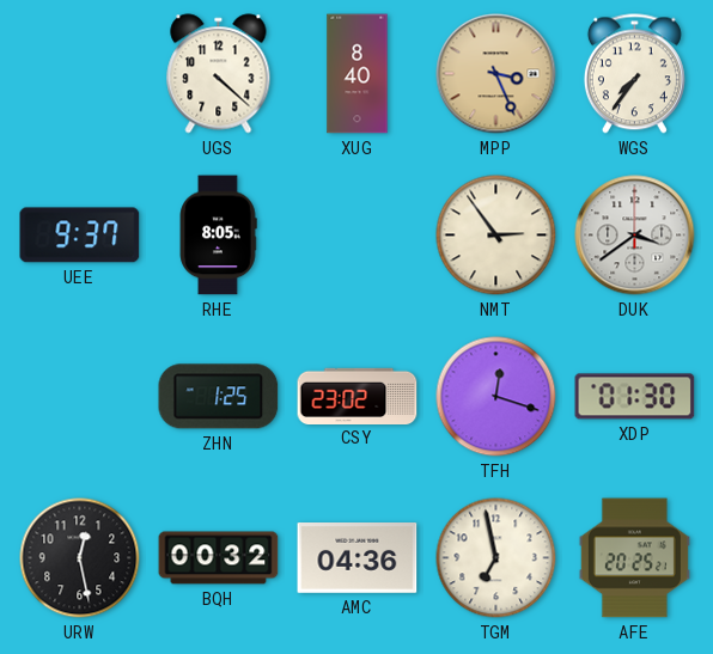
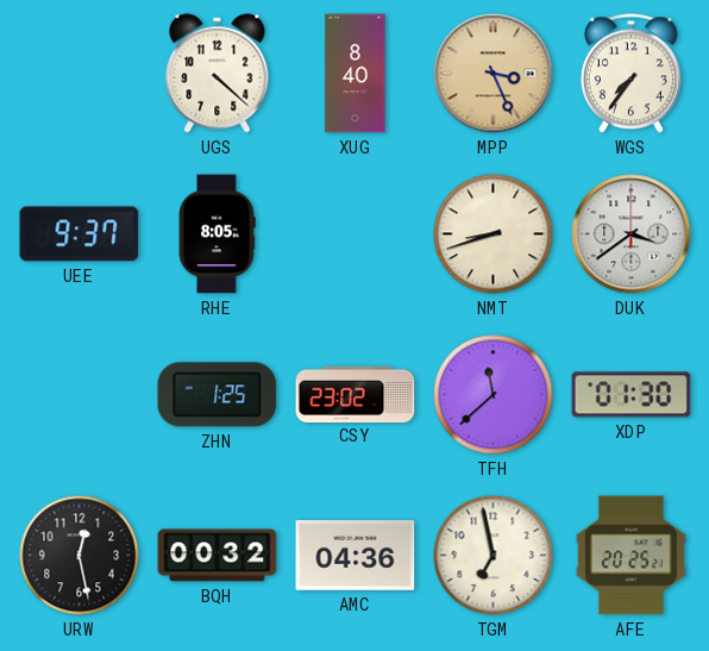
NMT: 2:54 -> 8:42 (494, 234)
TFH: 12:18 -> 11:38 (494, 395)
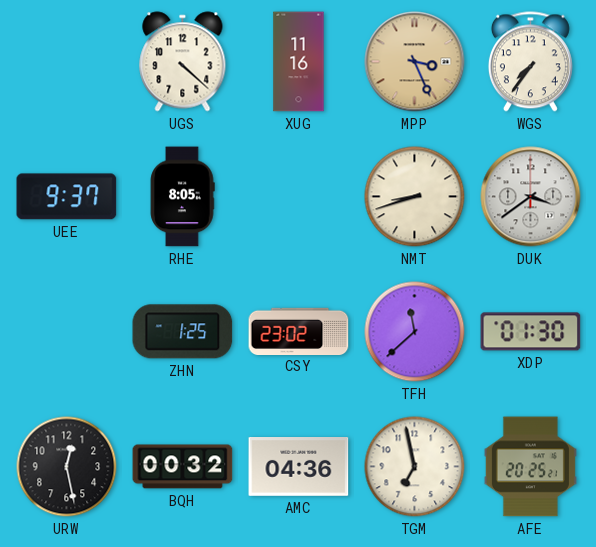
XUG: 8:40 -> 11:16 (299, 62)
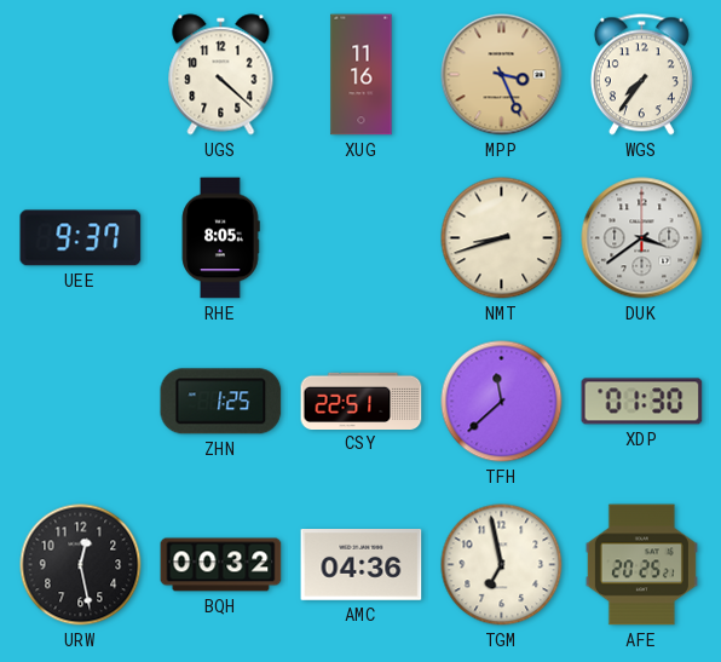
CSY: 23:02 -> 22:51 (362, 401)
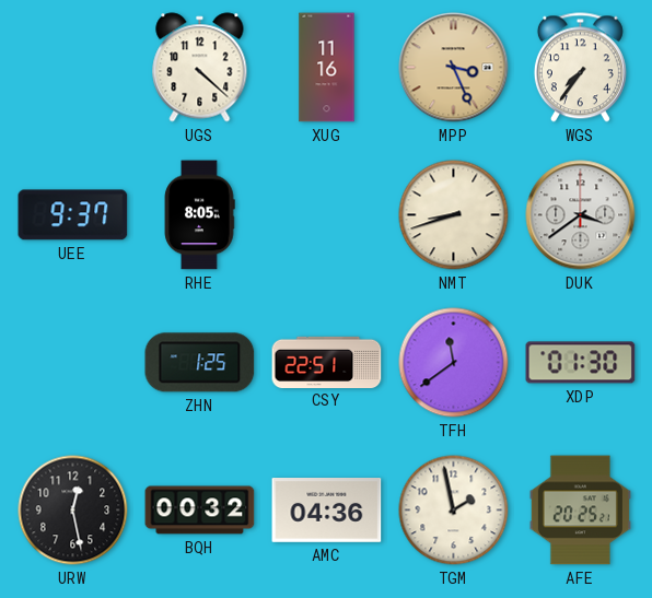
TFH: 11:38 -> 11:39 (454, 363)
TGM: 6:58 -> 1:58 (454, 511)
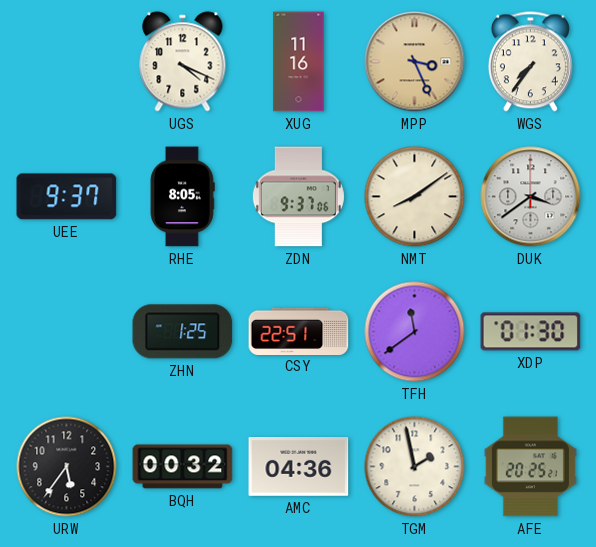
UGS: 4:22 -> 4:19 (183, 62)
ZDN: none -> 9:37 (298, 197)
NMT: 8:42 -> 8:09 (415, 197)
URW: 12:28 -> 5:36 (67, 467)
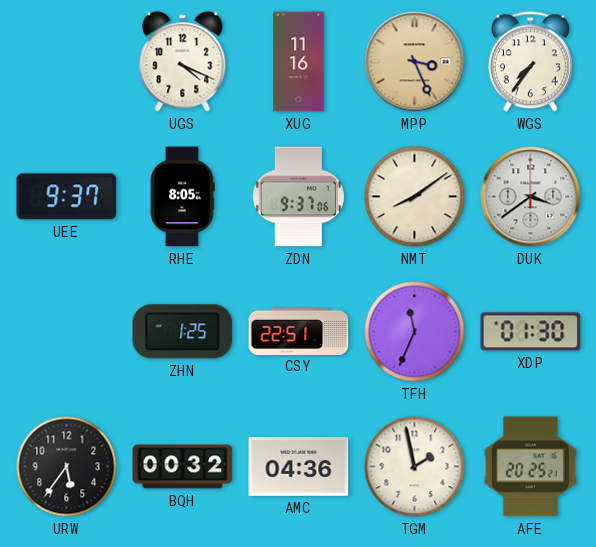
TFH: 11:39 -> 11:34 (415, 332)
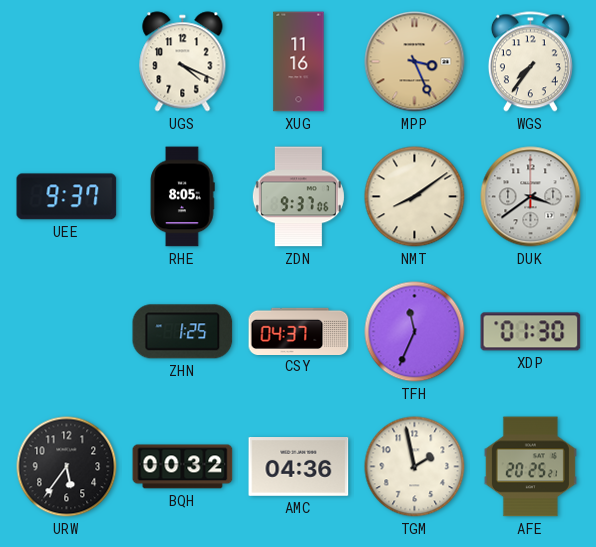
CSY: 22:51 -> 04:37 (299, 331)
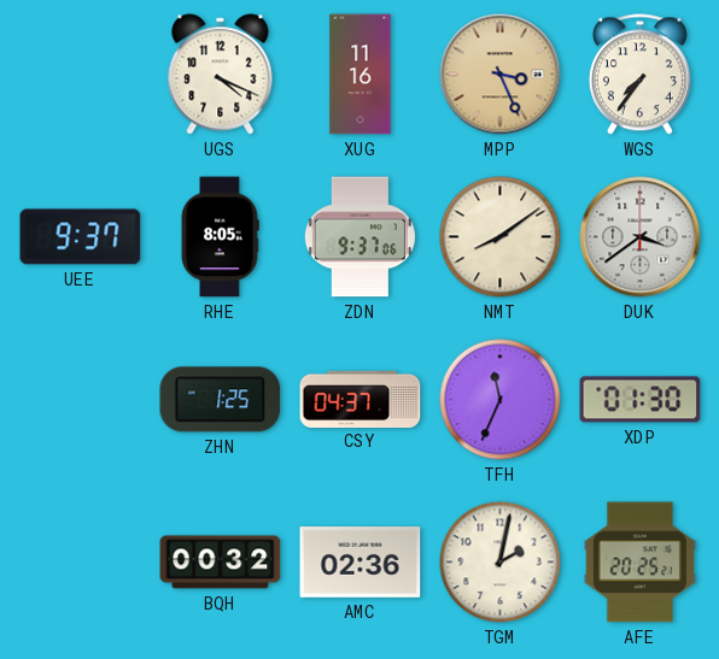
URW: 5:36 -> none (67, 467)
AMC: 04:36 -> 02:36 (361, 563)
TGM: 1:58 -> 2:02 (501, 563)
